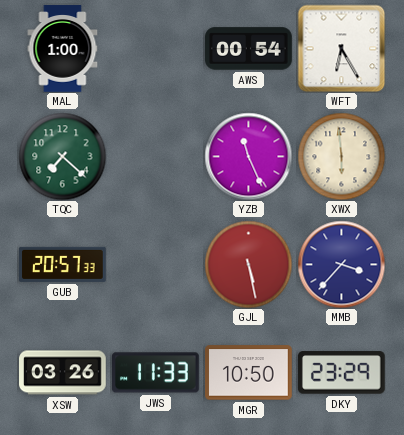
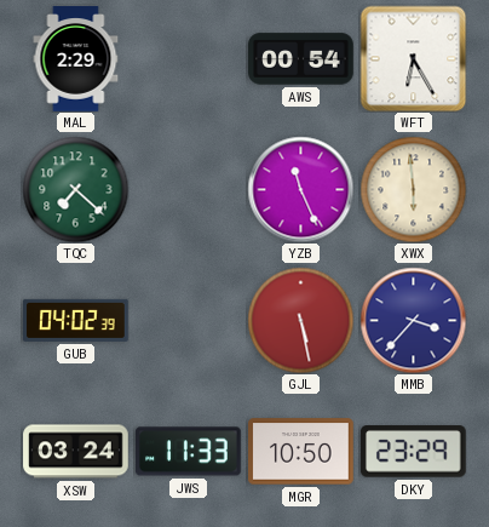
MAL: 1:00 -> 2:29 (76, 59)
GUB: 20:57 -> 04:02 (76, 320)
XSW: 03:26 -> 03:24 (76, 452)
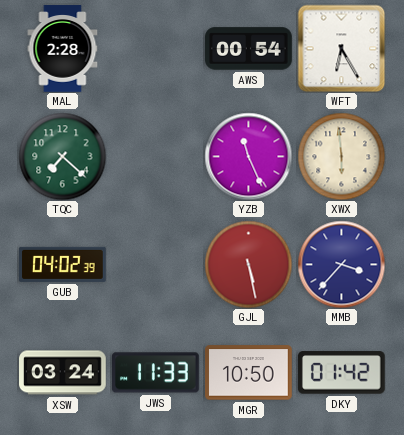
MAL: 2:29 -> 2:28 (63, 49)
DKY: 23:29 -> 01:42 (341, 373)
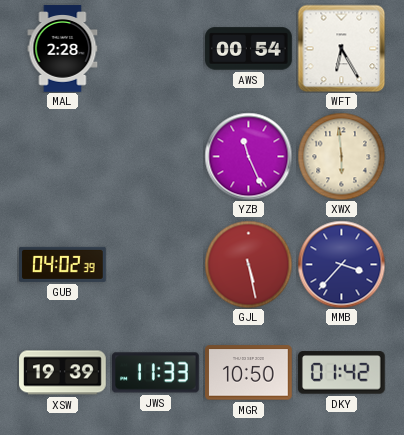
TQC: 7:22 -> none (62, 156)
XSW: 03:24 -> 19:39 (63, 373)
